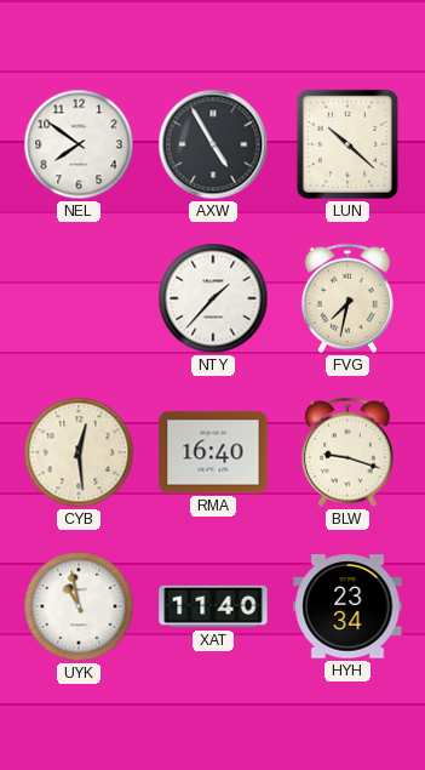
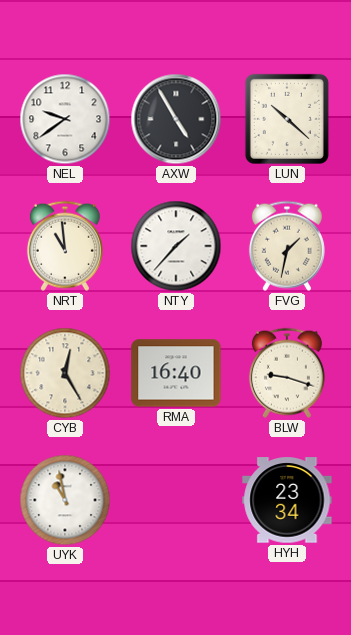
NEL: 7:51 -> 9:39 (65, 119)
NRT: none -> 10:59 (65, 246)
FVG: 7:32 -> 1:32 (287, 246)
CYB: 12:29 -> 12:25 (65, 373)
XAT: 11:40 -> none (213, 606)
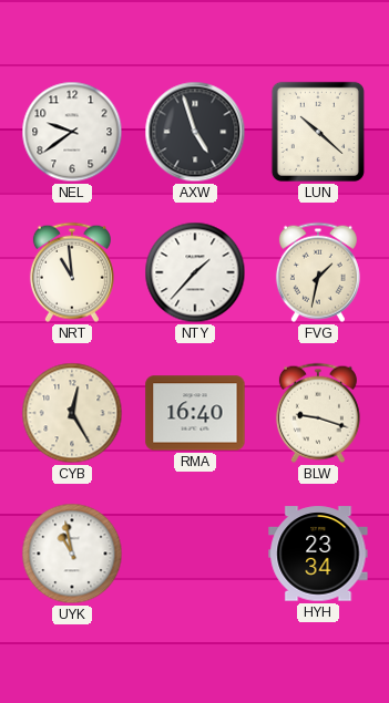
AXW: 4:55 -> 4:57 (195, 132)
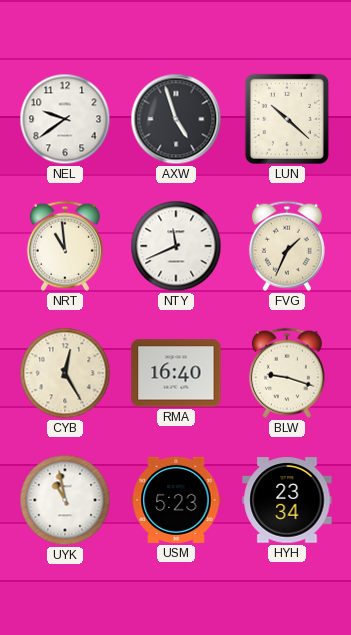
NTY: 1:37 -> 11:41 (176, 246)
FVG: 1:32 -> 1:34 (287, 246)
USM: none -> 5:23 (176, 500)
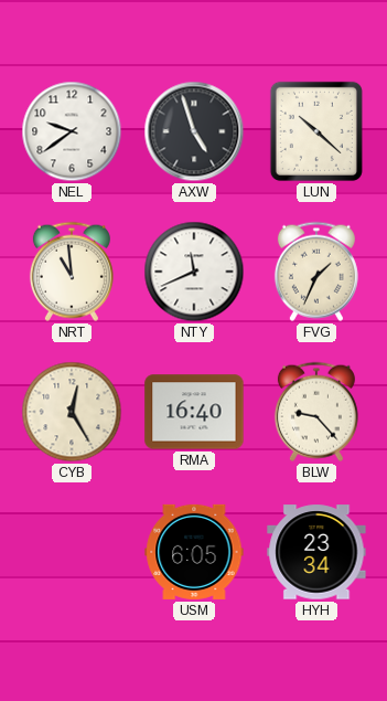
BLW: 9:18 -> 9:23 (316, 412)
UYK: 10:58 -> none (65, 500)
USM: 5:23 -> 6:05 (194, 552)
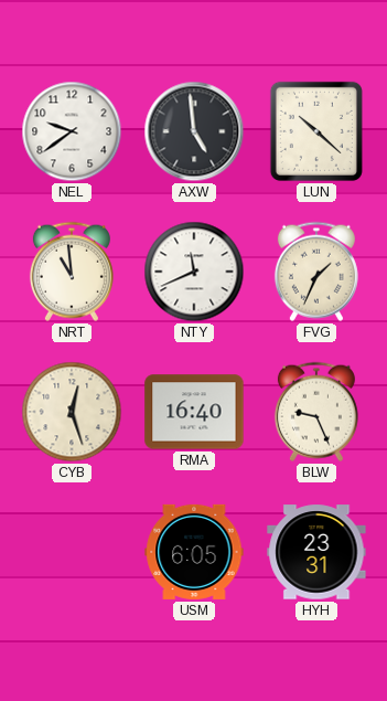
AXW: 4:57 -> 4:59 (194, 131)
CYB: 12:25 -> 12:27 (72, 412)
BLW: 9:23 -> 9:26 (316, 412)
HYH: 23:34 -> 23:31 (316, 552)
